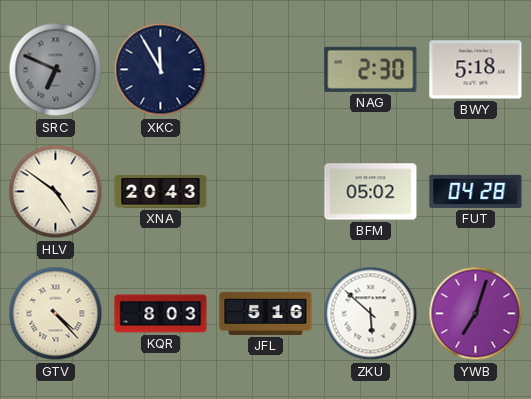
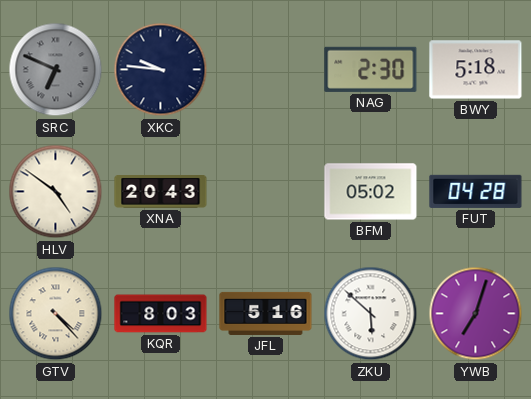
XKC: 11:55 -> 9:46 (161, 70)
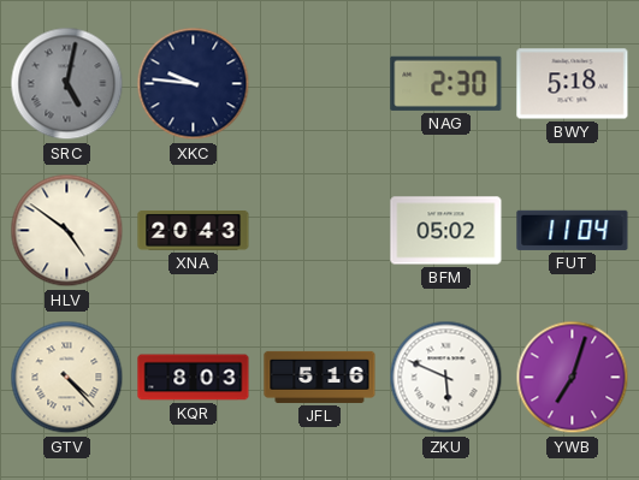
SRC: 6:49 -> 5:02 (67, 84)
FUT: 04:28 -> 11:04 (573, 230)
ZKU: 5:52 -> 5:49 (446, 378)
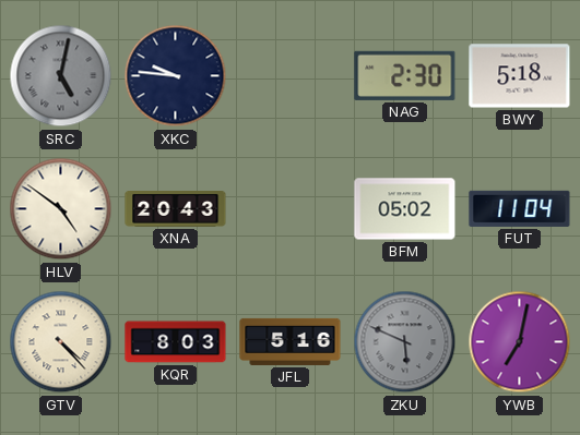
ZKU dial: white -> grey (405, 342)
YWB: 7:03 -> 7:02 (520, 342)
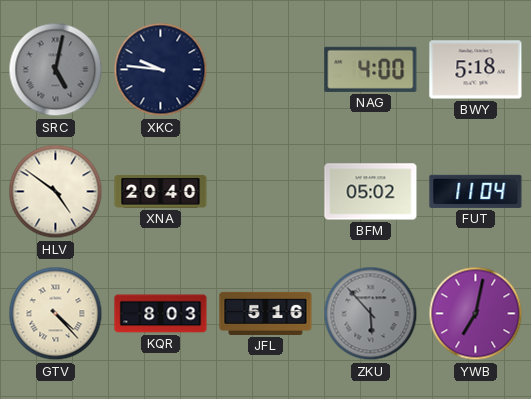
NAG: 2:30 -> 4:00 (371, 69)
XNA: 20:43 -> 20:40 (161, 192)
ZKU: 5:49 -> 5:53 (371, 314)
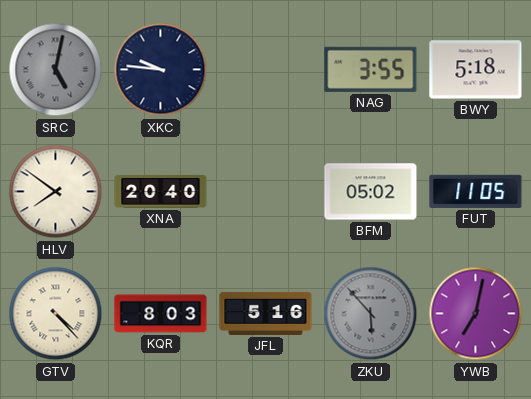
NAG: 4:00 -> 3:55 (371, 69)
HLV: 4:51 -> 7:51 (56, 192)
FUT: 11:04 -> 11:05 (476, 191)
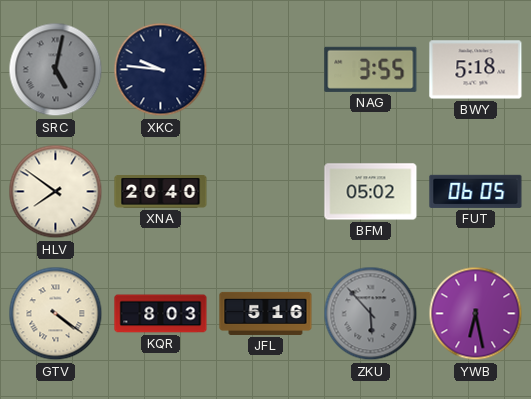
FUT: 11:05 -> 06:05 (476, 191)
GTV: 4:23 -> 4:21 (56, 314)
YWB: 7:02 -> 6:28 (476, 314)
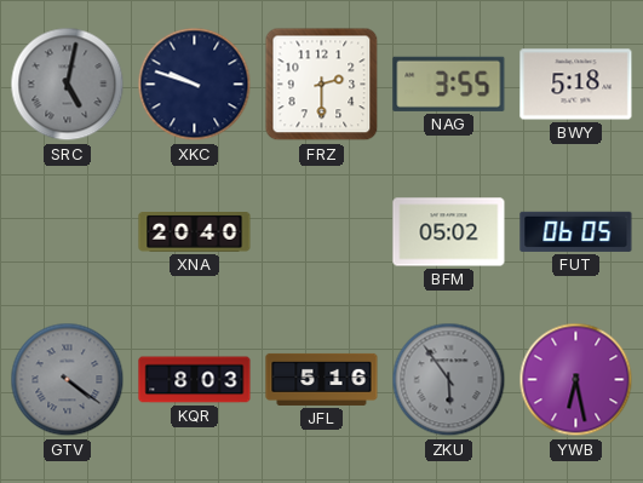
XKC: 9:46 -> 9:48 (195, 85)
FRZ: none -> 2:30 (322, 85)
HLV: 7:51 -> none (56, 192)
GTV dial: cream -> grey (68, 380)
ZKU: 5:53 -> 5:54 (449, 380)
